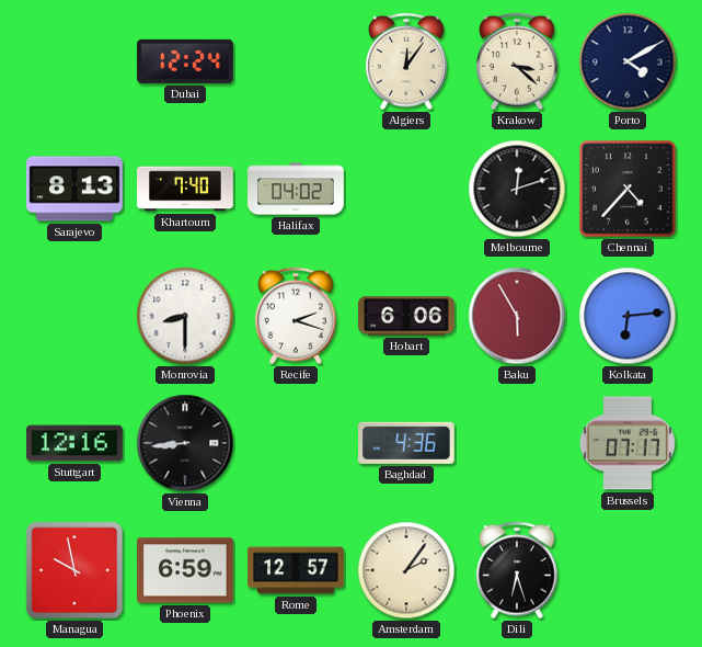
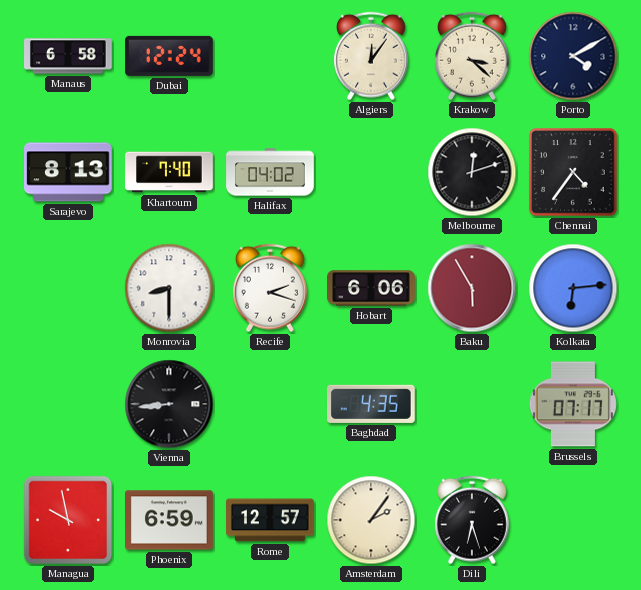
Manaus: none -> 6:58 (68, 56)
Chennai: 4:37 -> 4:36 (573, 172)
Stuttgart: 12:16 -> none (74, 443)
Baghdad: 4:36 -> 4:35 (372, 404)
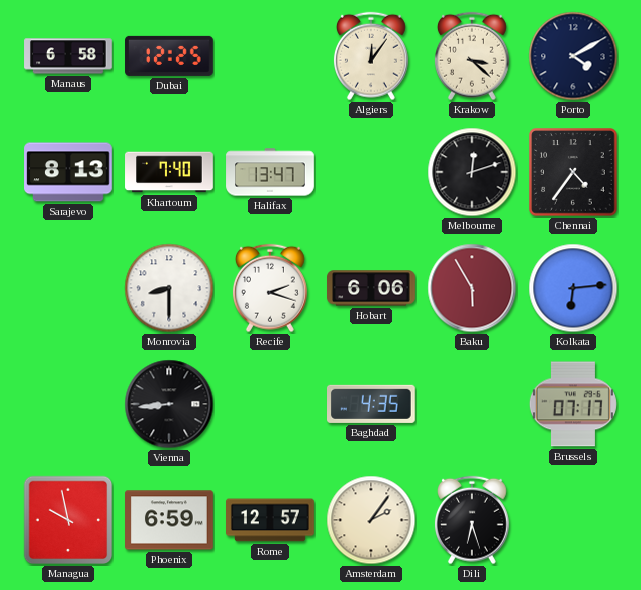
Dubai: 12:24 -> 12:25 (169, 56)
Halifax: 04:02 -> 13:47 (270, 172)
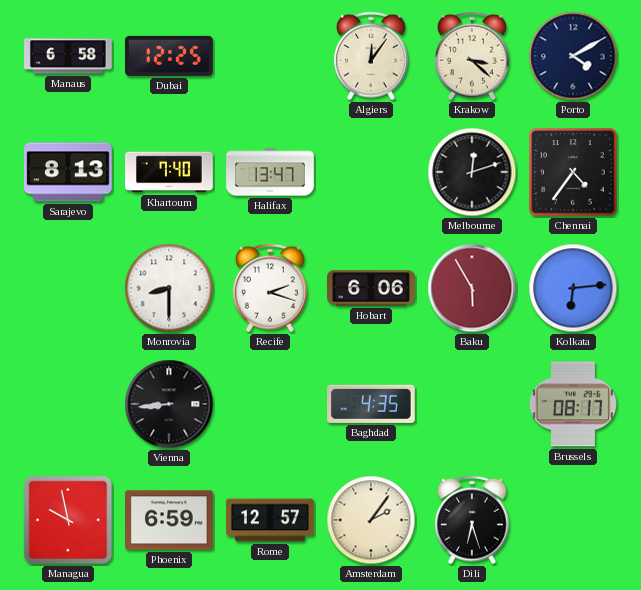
Brussels: 07:17 -> 08:17 (573, 404)
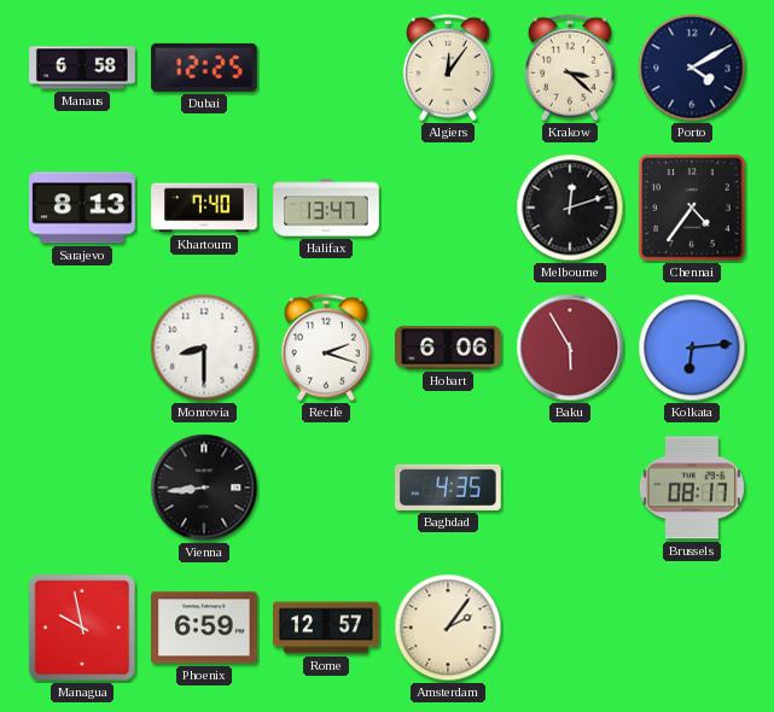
Dili: 6:27 -> none (472, 520)
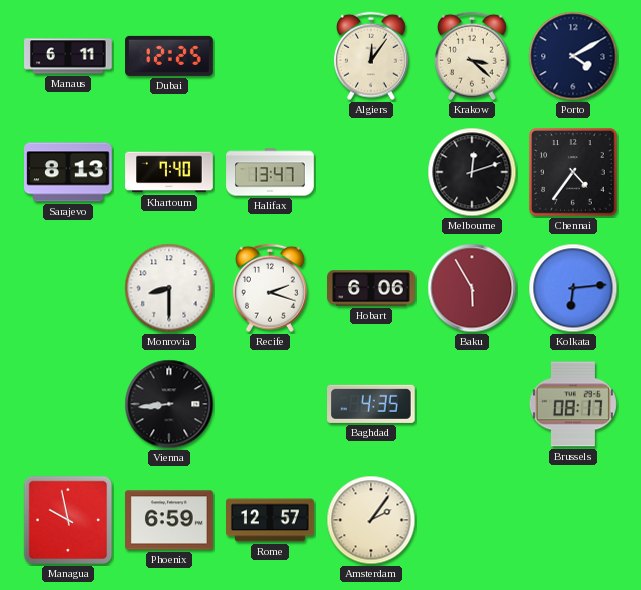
Manaus: 6:58 -> 6:11 (68, 56)
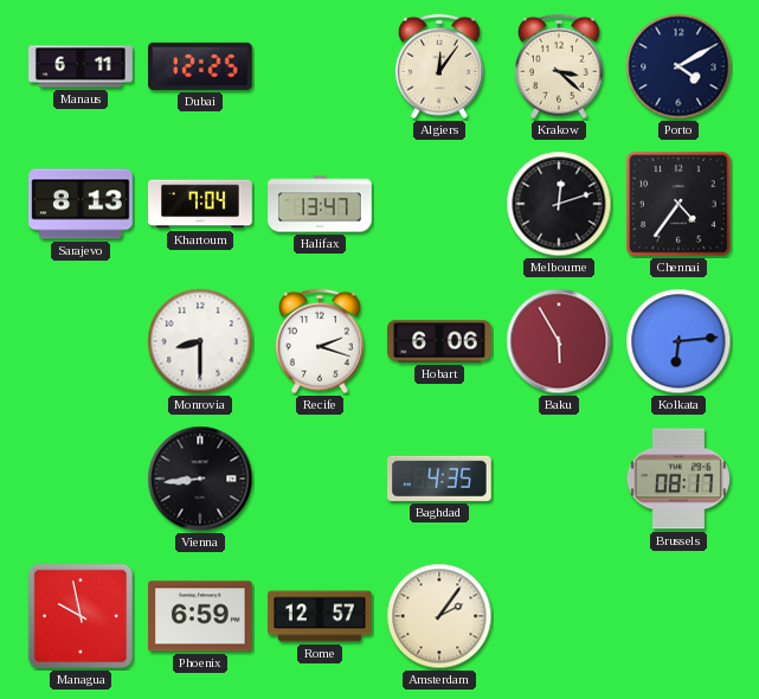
Khartoum: 7:40 -> 7:04 (200, 204)
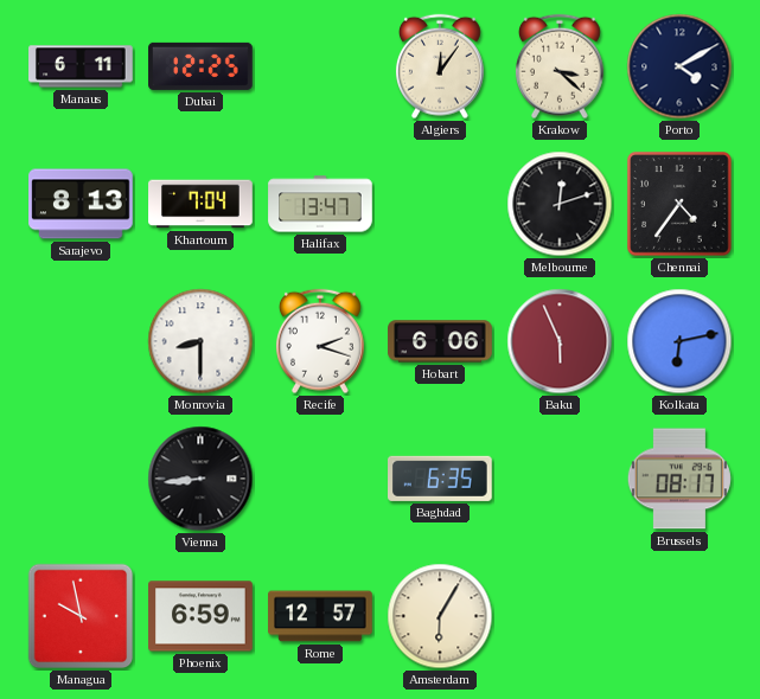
Baku: 5:55 -> 5:56 (560, 341)
Kolkata: 6:14 -> 6:13 (679, 341)
Baghdad: 4:35 -> 6:35 (441, 479)
Amsterdam: 2:06 -> 6:05 (440, 616)
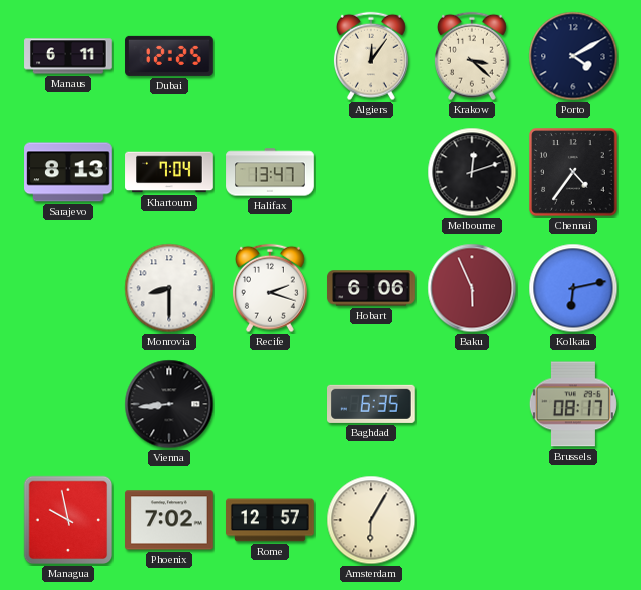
Phoenix: 6:59 -> 7:02 (169, 520)
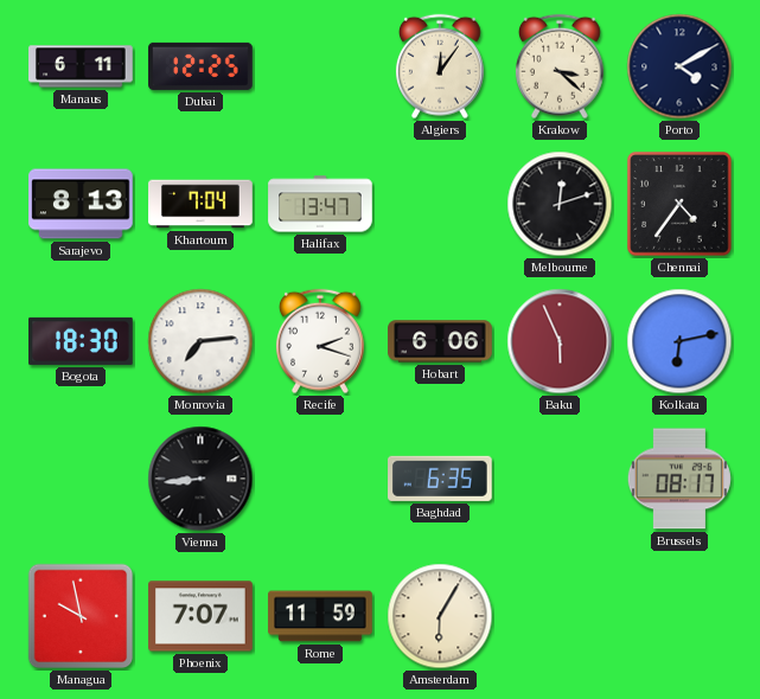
Bogota: none -> 18:30 (81, 341)
Monrovia: 8:30 -> 7:14 (200, 341)
Phoenix: 7:02 -> 7:07 (200, 616)
Rome: 12:57 -> 11:59 (320, 616)
